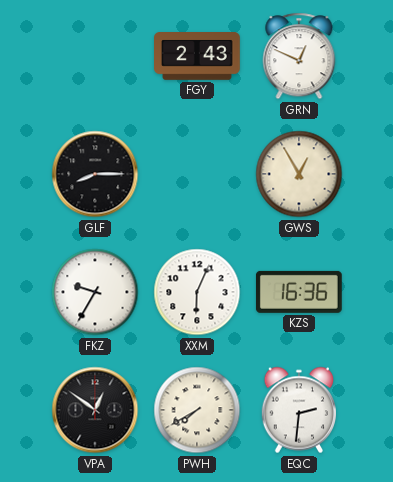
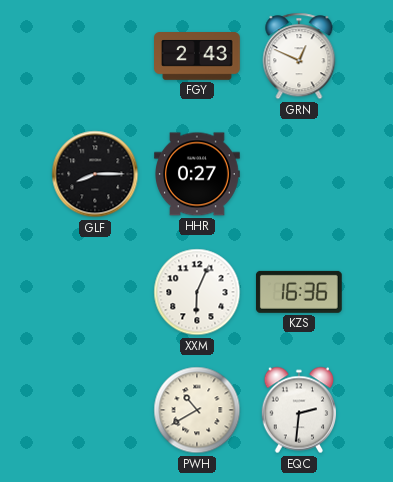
HHR: none -> 0:27 (198, 174)
GWS: 12:55 -> none (299, 174)
FKZ: 9:35 -> none (95, 292)
VPA: 12:51 -> none (95, 410)
PWH: 7:40 -> 10:40 (197, 410)
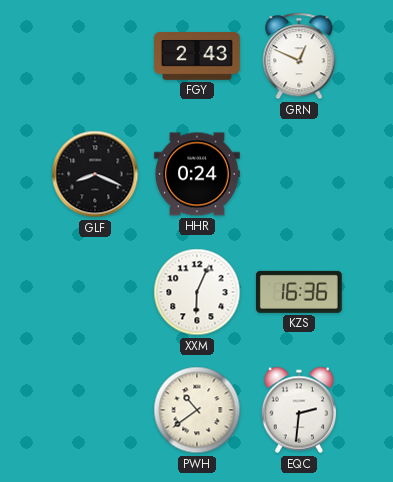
GLF: 8:15 -> 8:19 (95, 174)
HHR: 0:27 -> 0:24 (198, 174)
PWH: 10:40 -> 10:39 (197, 410)
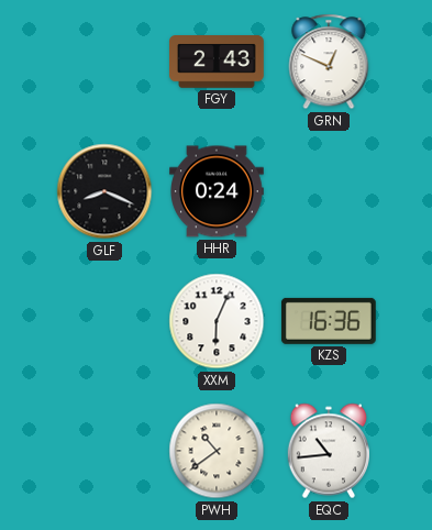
EQC: 2:31 -> 10:44 (328, 451)
